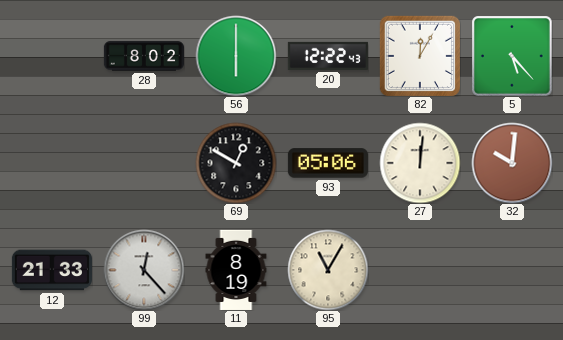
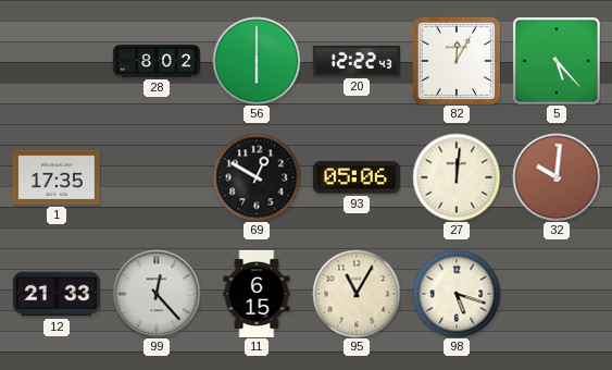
1: none -> 17:35 (57, 177)
11: 8:19 -> 6:15 (257, 294)
98: none -> 5:18 (457, 294)
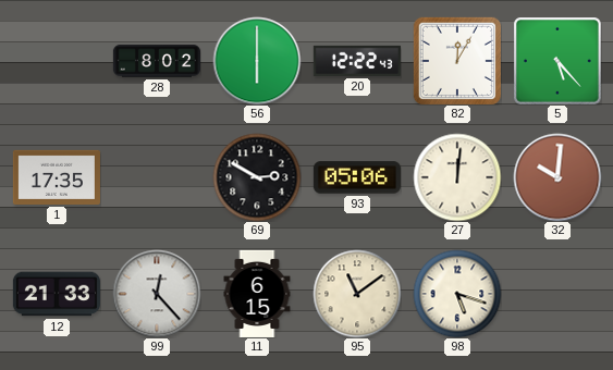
69: 12:50 -> 2:50 (257, 177)
95: 11:05 -> 11:09 (357, 294)
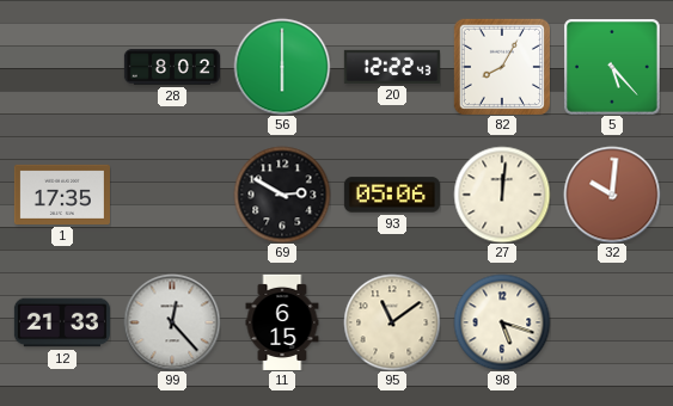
82: 12:05 -> 8:05 (501, 66)
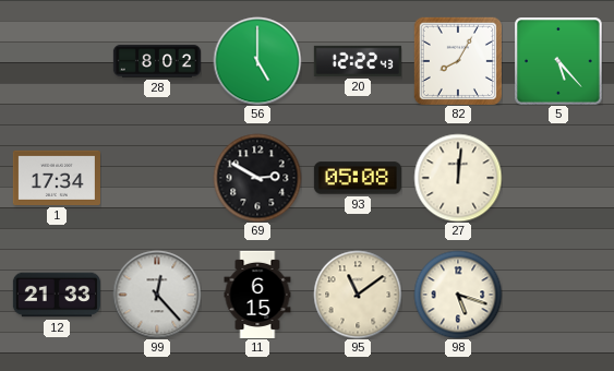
56: 6:00 -> 5:00 (257, 61)
1: 17:35 -> 17:34 (57, 178)
93: 05:06 -> 05:08 (358, 178)
32: 10:01 -> none (612, 195)
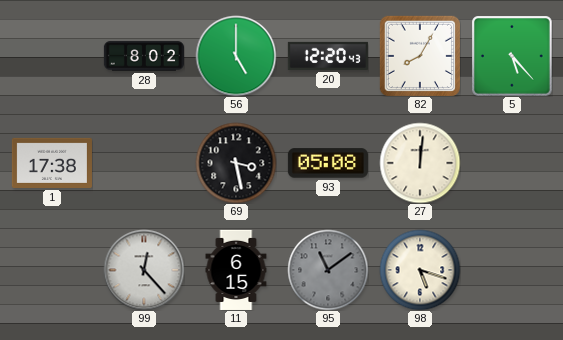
20: 12:22 -> 12:20 (328, 56)
1: 17:34 -> 17:38 (52, 163)
69: 2:50 -> 3:28 (236, 163)
12: 21:33 -> none (57, 295)
95 dial: cream -> grey (328, 270)
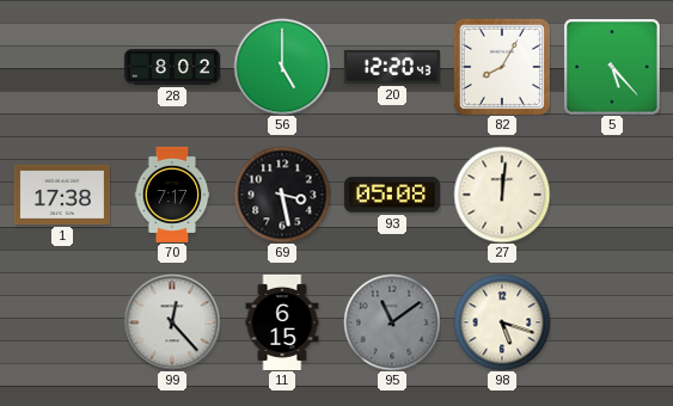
70: none -> 7:17 (172, 195)
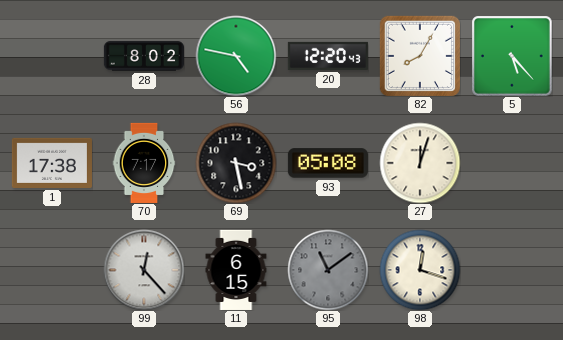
56: 5:00 -> 4:47 (236, 56)
27: 12:01 -> 12:03 (420, 163)
98: 5:18 -> 12:18 (420, 270)
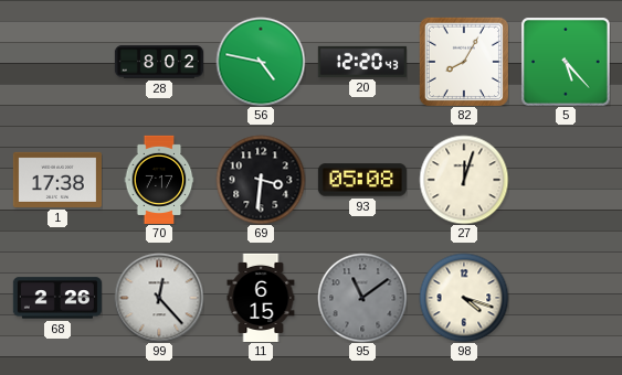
69: 3:28 -> 3:31 (261, 180)
68: none -> 2:26 (57, 298)
98: 12:18 -> 4:18 (464, 298)
